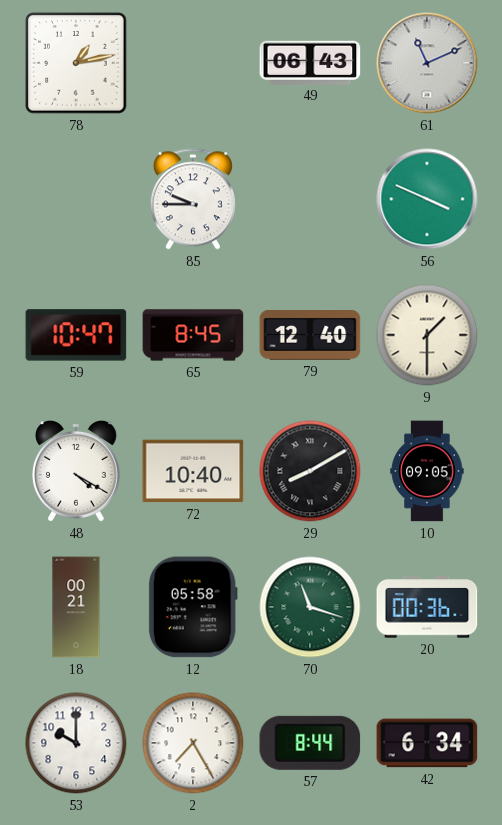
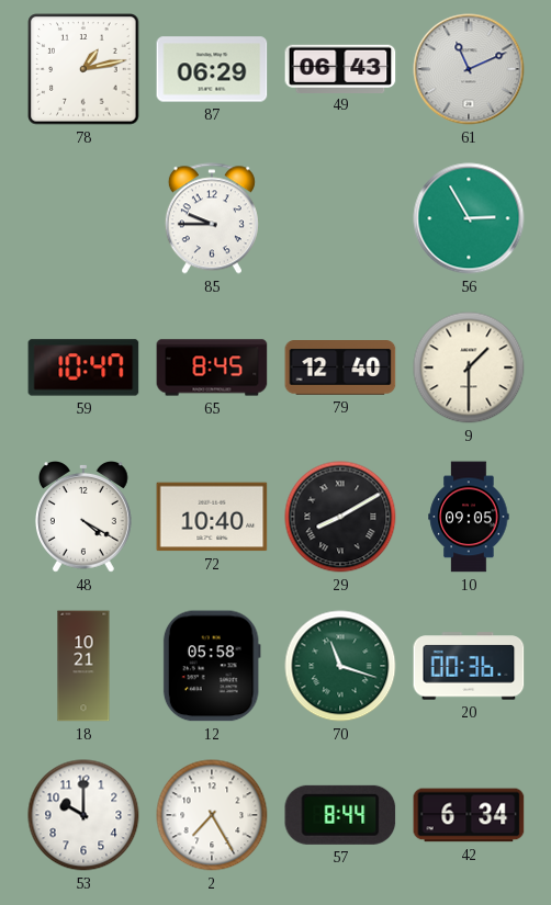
87: none -> 06:29 (212, 69)
56: 3:49 -> 2:55 (469, 218)
18: 00:21 -> 10:21 (83, 666)
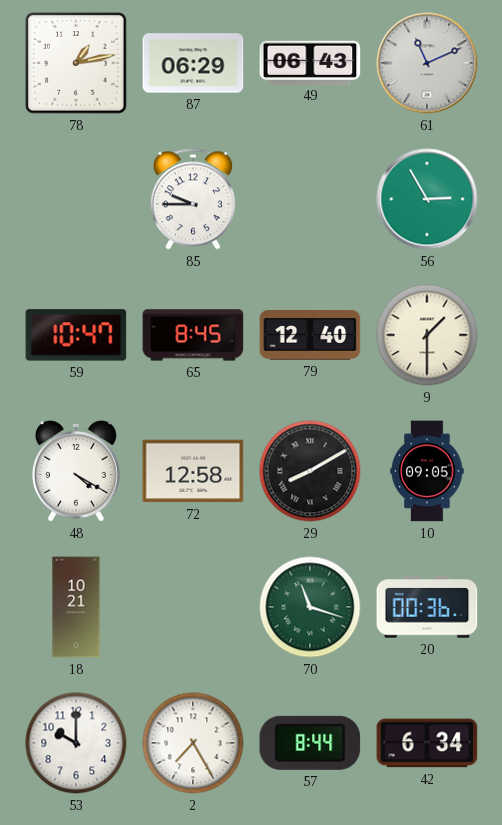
72: 10:40 -> 12:58 (193, 471)
12: 05:58 -> none (212, 666)
